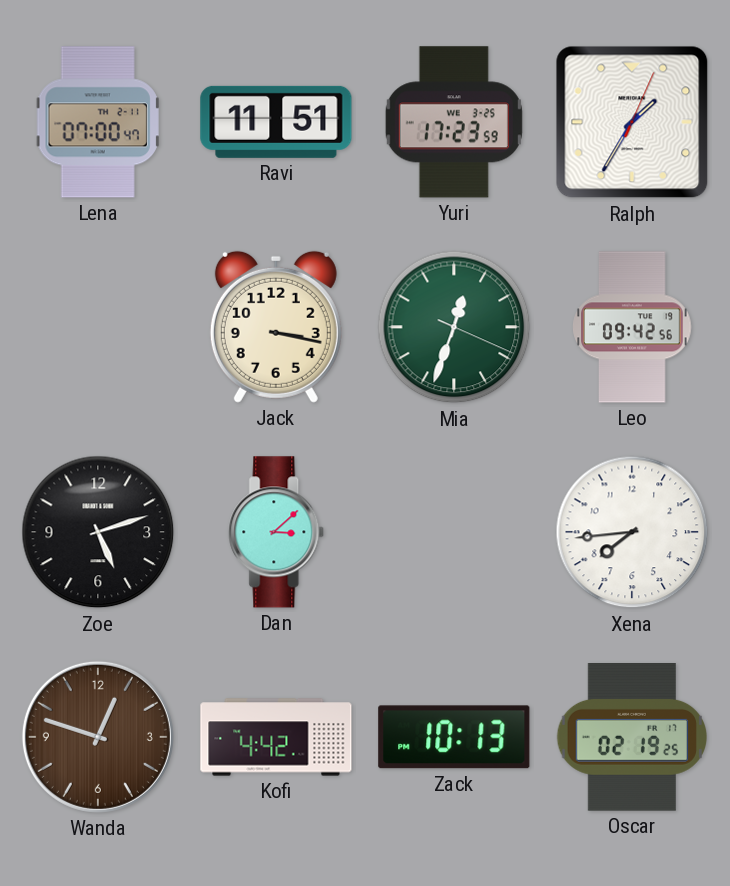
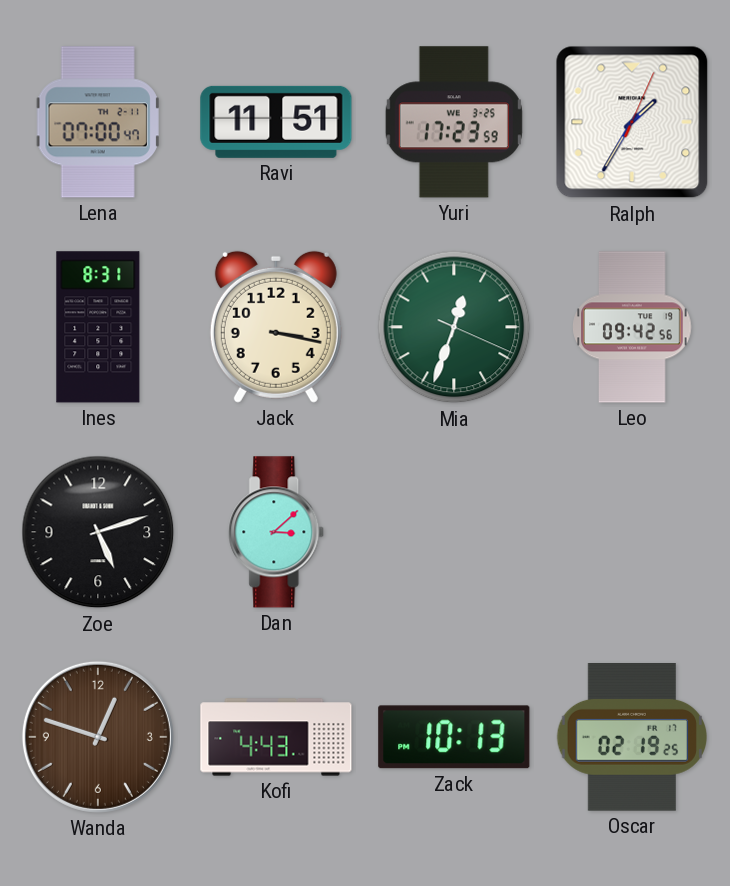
Ines: none -> 8:31 (98, 327)
Xena: 7:44 -> none (632, 532)
Kofi: 4:42 -> 4:43 (276, 737)
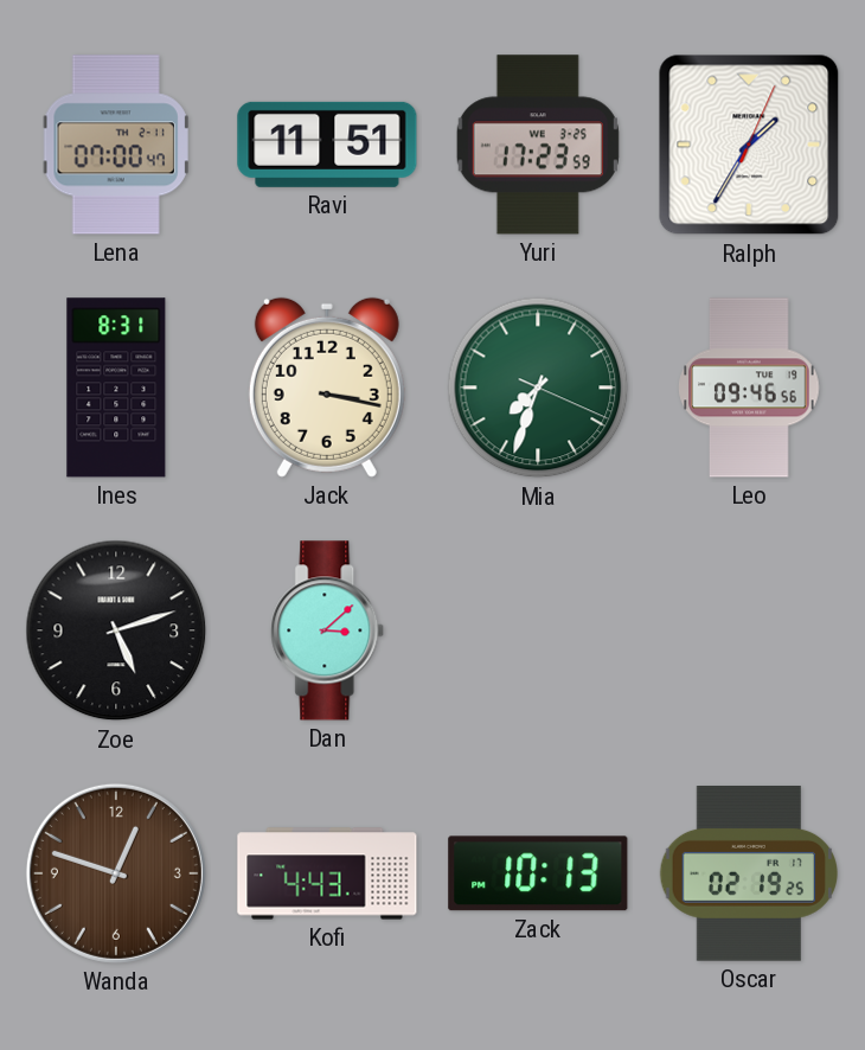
Mia: 12:33 -> 7:33 (538, 388)
Leo: 09:42 -> 09:46 (749, 388)
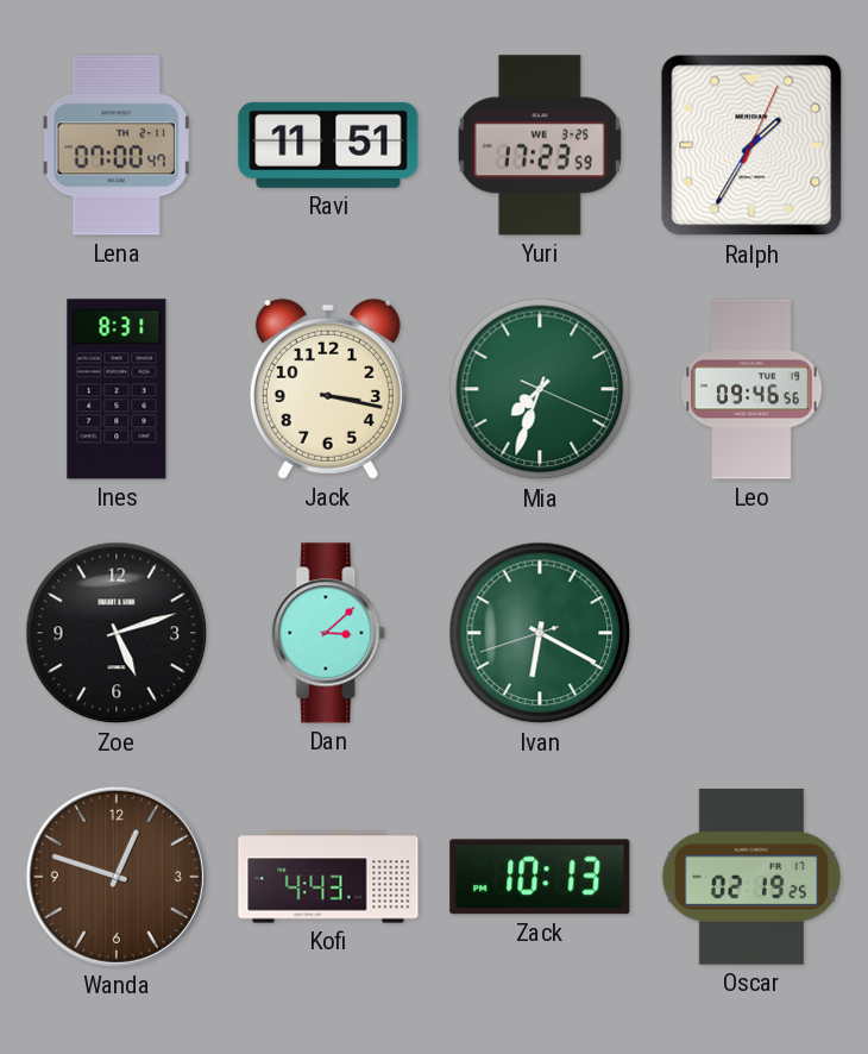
Ivan: none -> 6:19 (540, 633)
